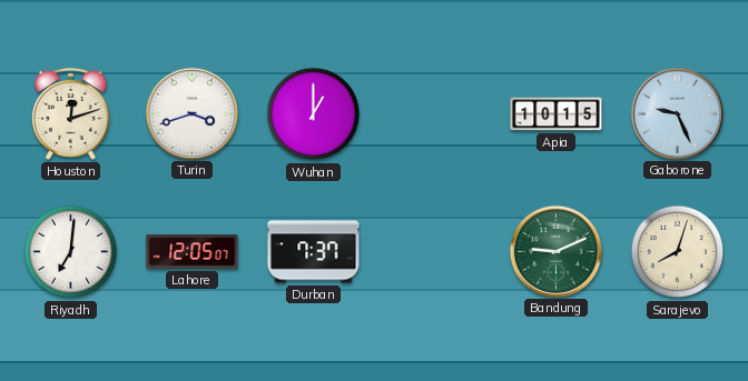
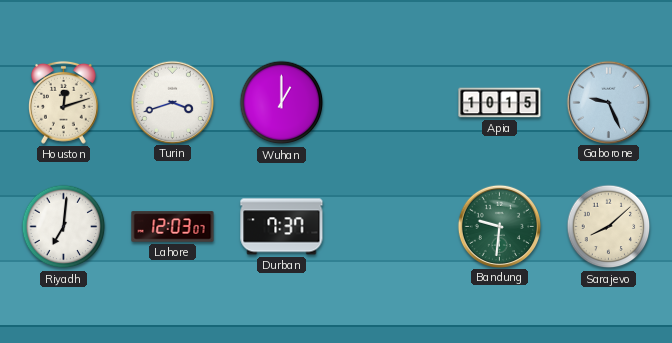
Lahore: 12:05 -> 12:03 (173, 227)
Bandung: 9:11 -> 9:31 (499, 226)
Sarajevo: 8:03 -> 8:08 (609, 227)
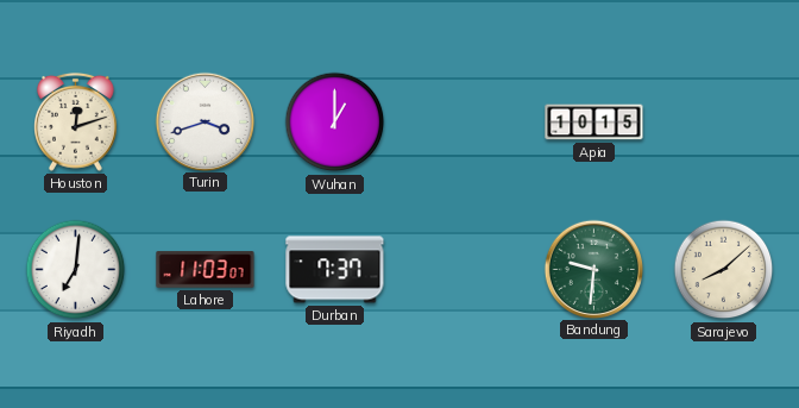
Gaborone: 9:26 -> none (608, 102)
Lahore: 12:03 -> 11:03 (206, 270)
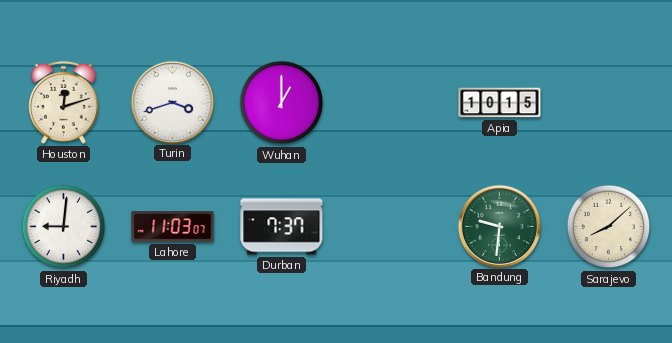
Riyadh: 7:01 -> 9:01 (64, 227)
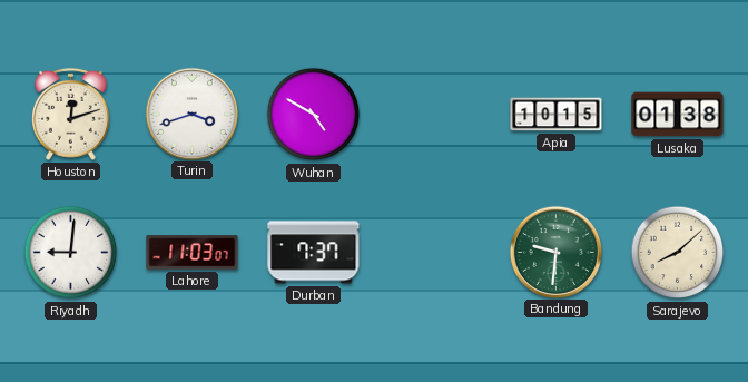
Wuhan: 1:00 -> 4:50 (314, 115)
Lusaka: none -> 01:38 (678, 115)
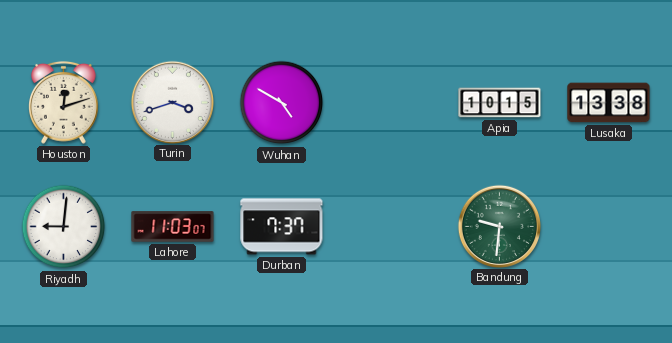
Lusaka: 01:38 -> 13:38 (609, 103)
Sarajevo: 8:08 -> none (678, 253)
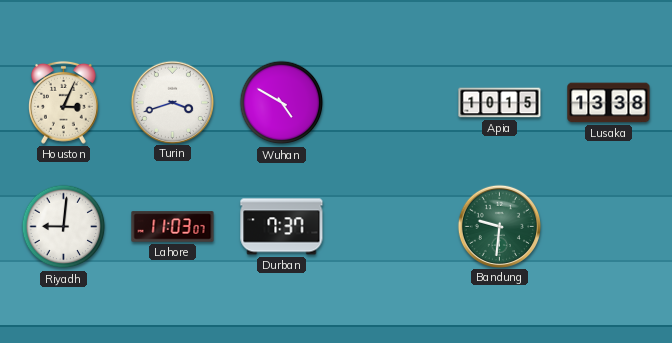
Houston: 12:12 -> 3:04 (64, 102)
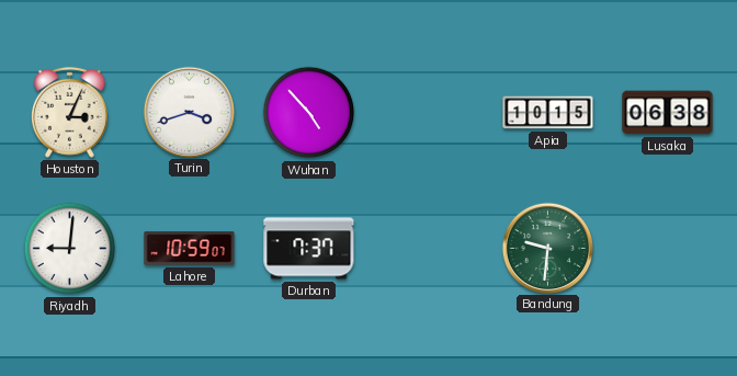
Wuhan: 4:50 -> 4:53 (309, 113)
Lusaka: 13:38 -> 06:38 (668, 113)
Lahore: 11:03 -> 10:59 (190, 249)
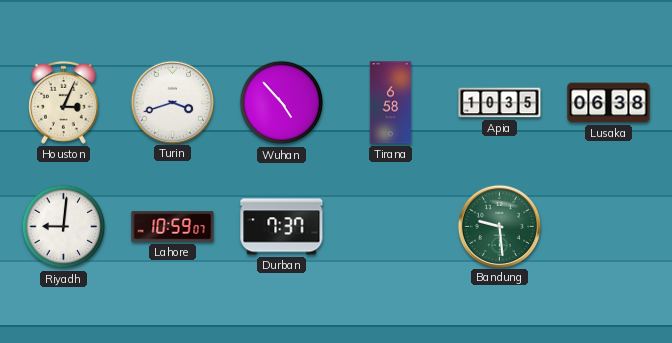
Tirana: none -> 6:58 (391, 103)
Apia: 10:15 -> 10:35 (500, 103)
Bandung: 9:31 -> 9:29 (499, 226)
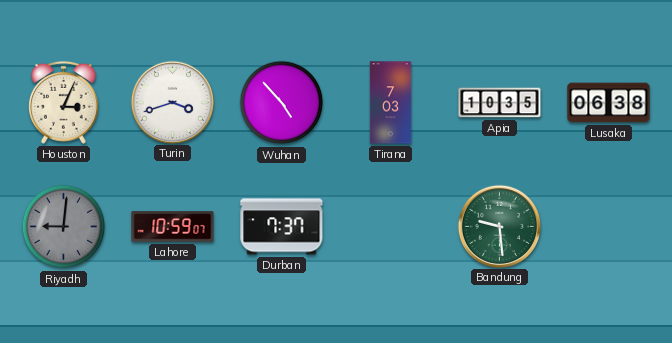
Tirana: 6:58 -> 7:03 (391, 103)
Riyadh dial: white -> grey (64, 227)
